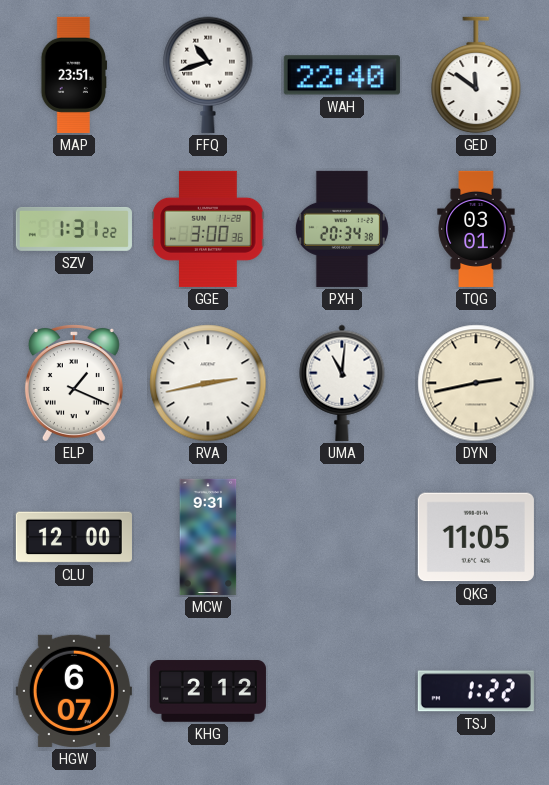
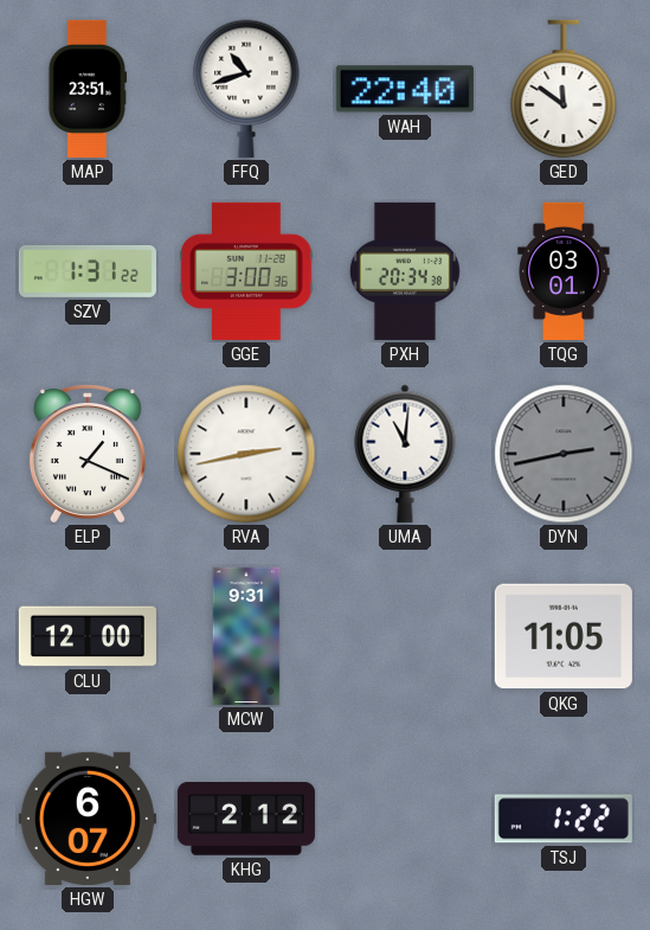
DYN dial: cream -> grey (564, 454)
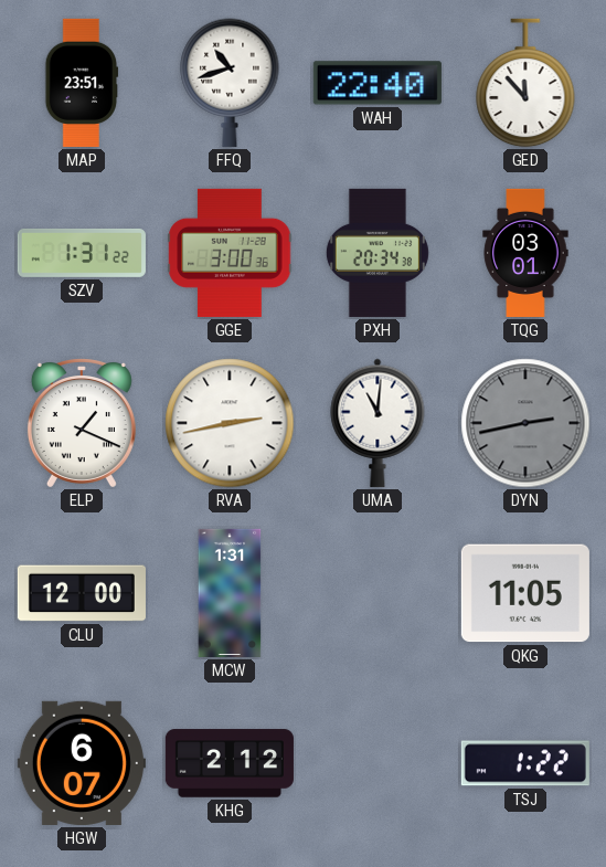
GED: 11:51 -> 11:53 (525, 83)
MCW: 9:31 -> 1:31 (230, 593)
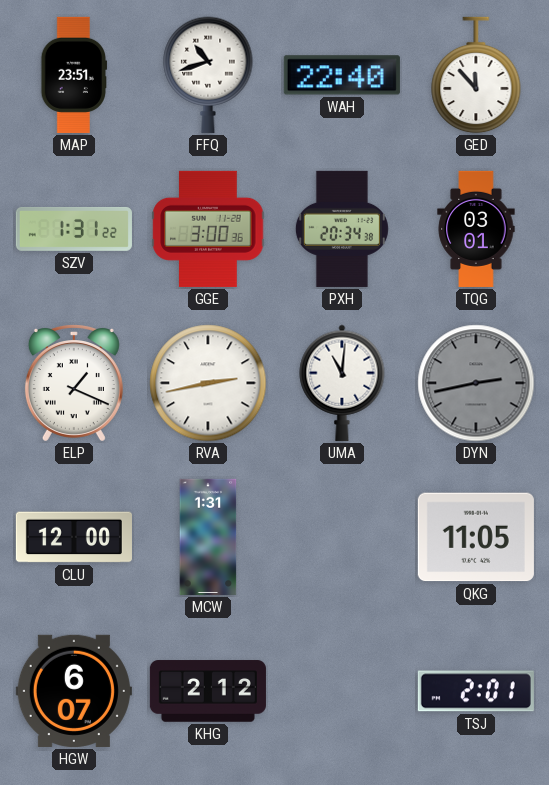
TSJ: 1:22 -> 2:01 (476, 691)
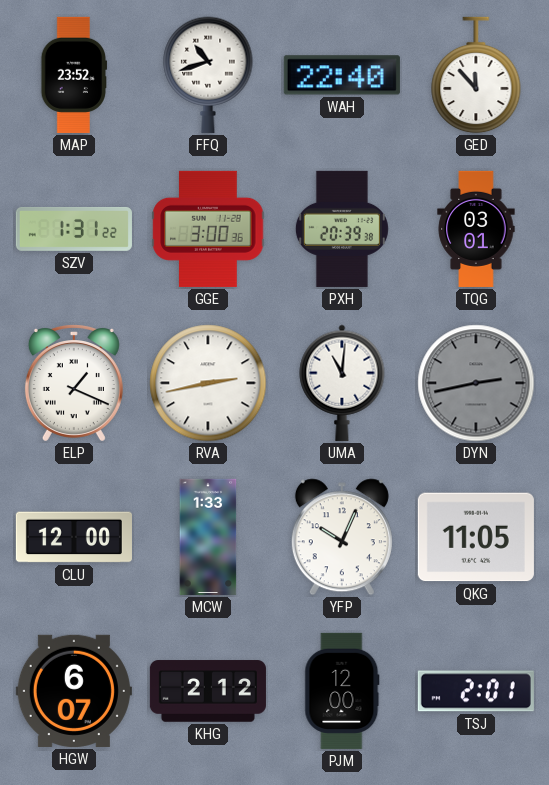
MAP: 23:51 -> 23:52 (74, 75)
PXH: 20:34 -> 20:39 (342, 229)
MCW: 1:31 -> 1:33 (208, 537)
YFP: none -> 10:04 (342, 537)
PJM: none -> 12:00 (342, 691)
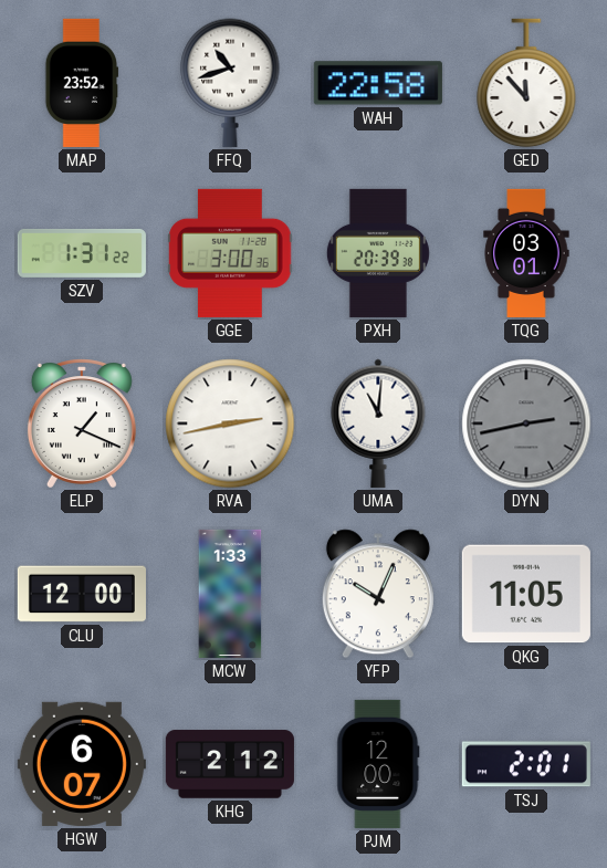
WAH: 22:40 -> 22:58 (378, 83)
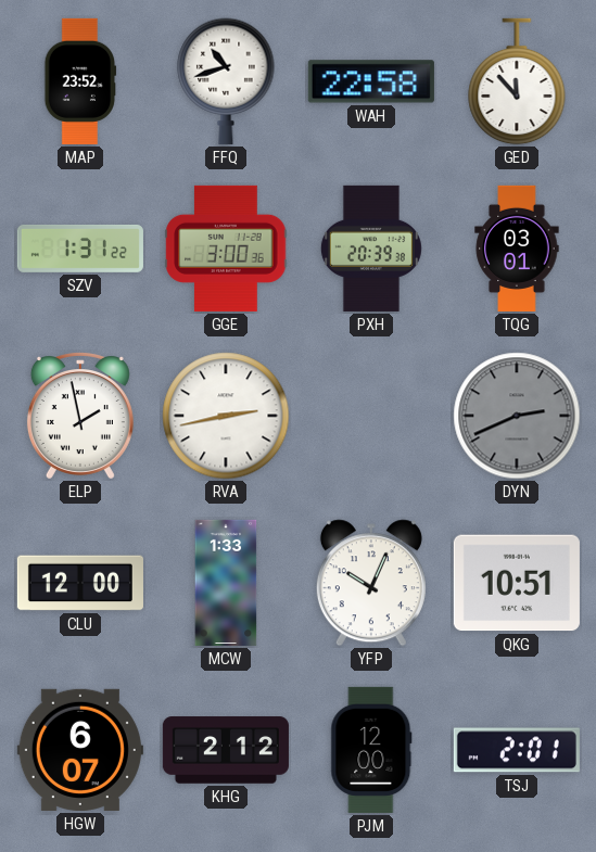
ELP: 1:19 -> 1:58 (80, 416)
UMA: 11:01 -> none (378, 423)
DYN: 2:43 -> 2:41 (517, 416)
QKG: 11:05 -> 10:51 (517, 583)
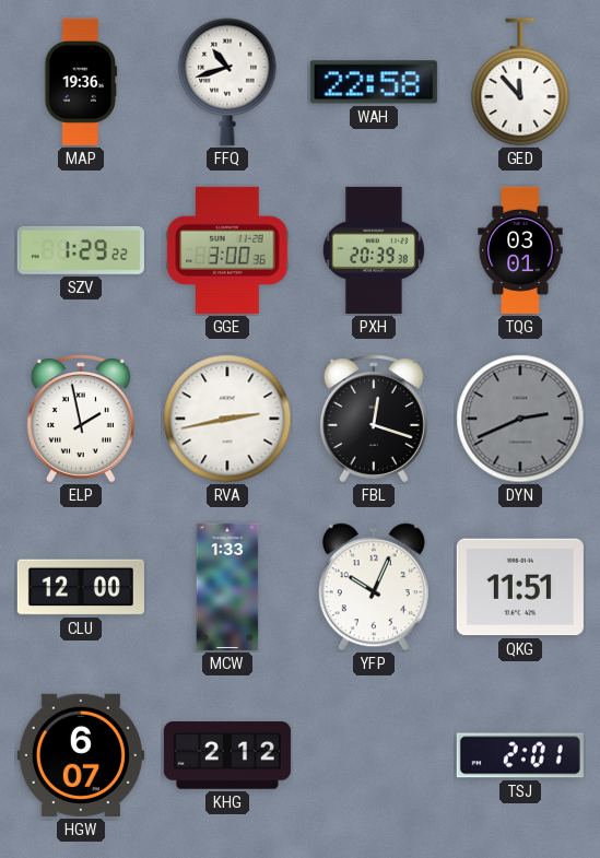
MAP: 23:52 -> 19:36 (81, 82)
SZV: 1:31 -> 1:29 (81, 250)
FBL: none -> 12:18 (374, 419)
QKG: 10:51 -> 11:51 (520, 587)
PJM: 12:00 -> none (371, 750)
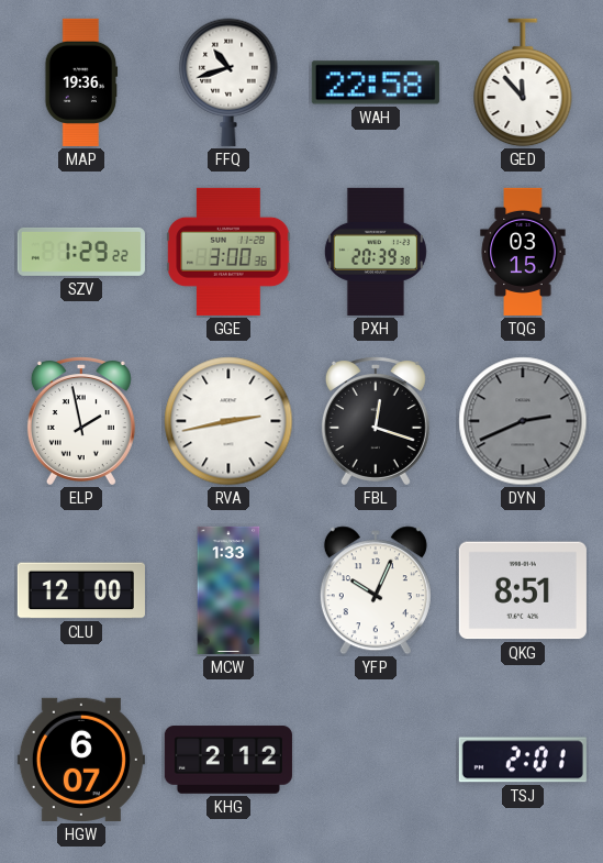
TQG: 03:01 -> 03:15 (523, 252)
QKG: 11:51 -> 8:51 (523, 590)
